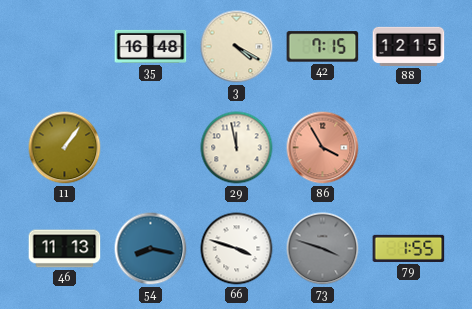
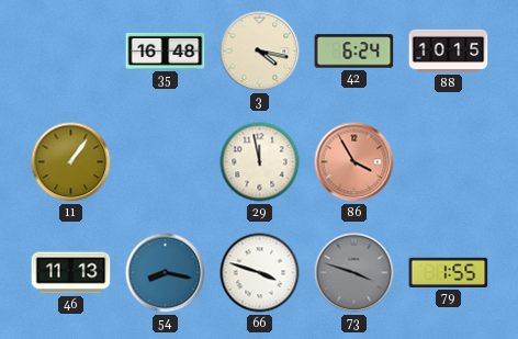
3: 4:20 -> 4:17 (260, 52)
42: 7:15 -> 6:24 (354, 52)
88: 12:15 -> 10:15 (449, 50)
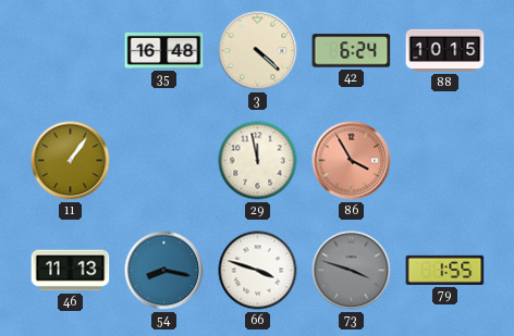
3: 4:17 -> 4:22 (258, 51)
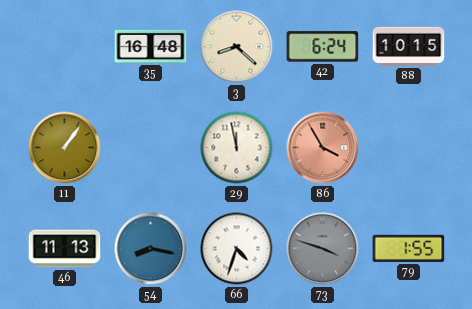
3: 4:22 -> 8:22 (237, 47)
66: 3:48 -> 4:33 (237, 249)
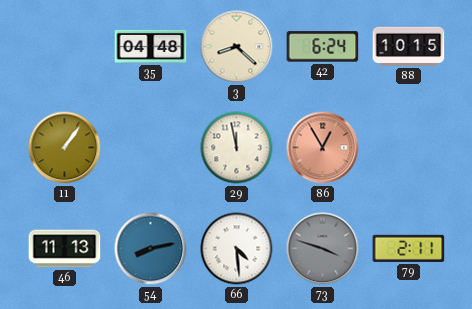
35: 16:48 -> 04:48 (151, 46)
86: 3:55 -> 12:55 (323, 148)
54: 8:17 -> 8:13 (151, 249)
66: 4:33 -> 4:29 (237, 249)
79: 1:55 -> 2:11 (409, 248)
